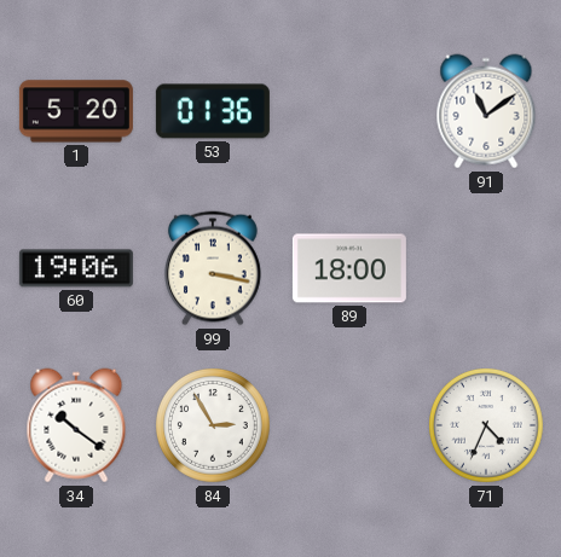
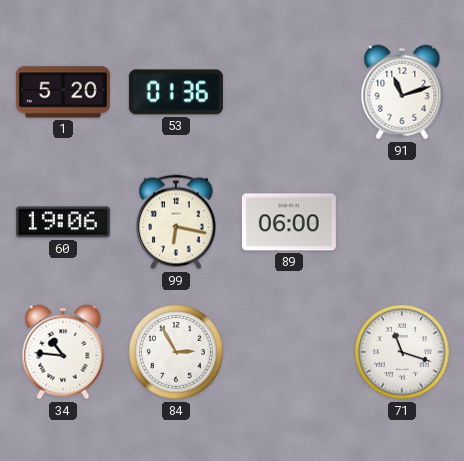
91: 11:09 -> 11:12 (402, 92)
99: 3:17 -> 6:17 (177, 222)
89: 18:00 -> 06:00 (289, 222)
34: 10:21 -> 10:46 (63, 352)
71: 4:34 -> 11:18 (403, 353)
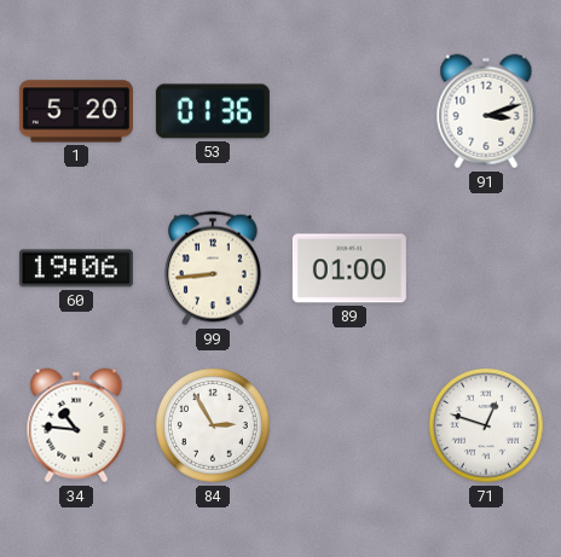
91: 11:12 -> 3:12 (486, 111)
99: 6:17 -> 8:44 (214, 268)
89: 06:00 -> 01:00 (349, 268)
71: 11:18 -> 12:48 (487, 427)
